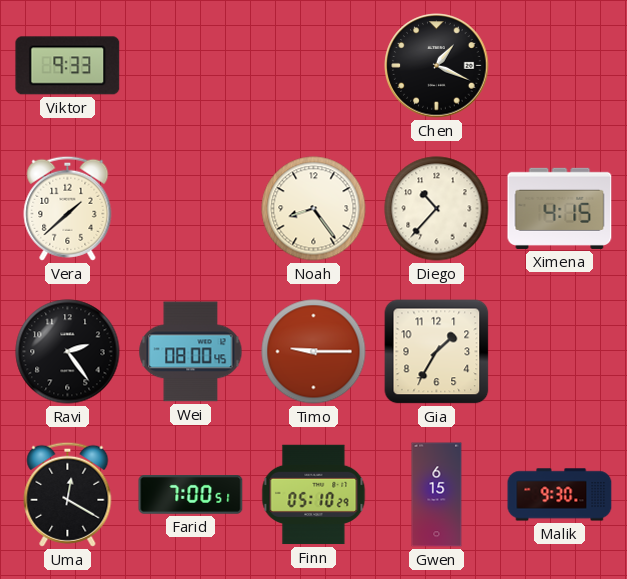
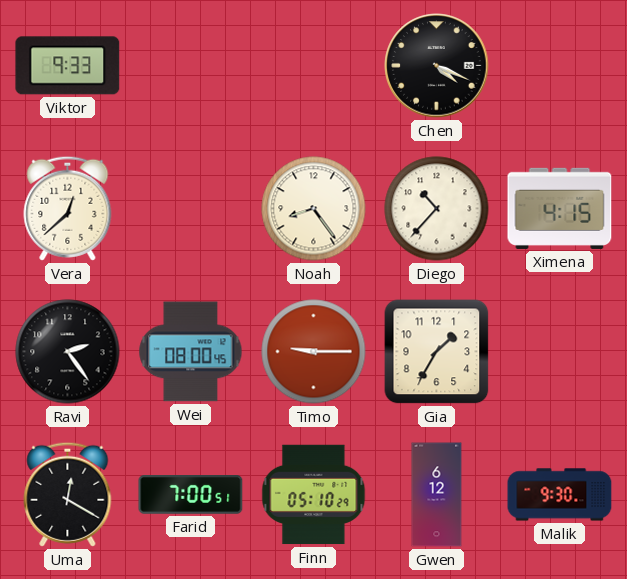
Chen: 1:19 -> 4:19 (437, 66)
Vera: 1:38 -> 12:38 (68, 208)
Gwen: 6:15 -> 6:12 (437, 495)
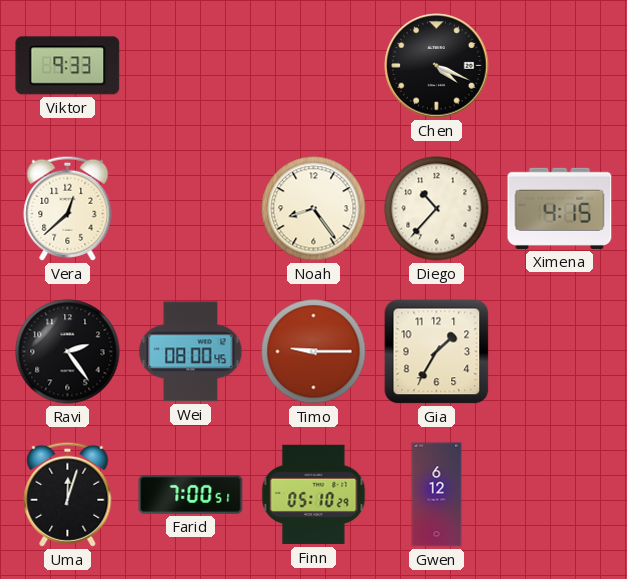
Uma: 12:20 -> 12:03 (68, 494)
Malik: 9:30 -> none (560, 495)
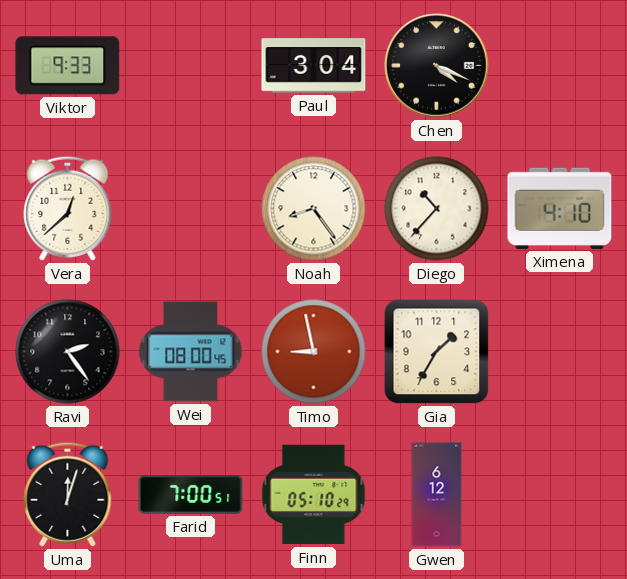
Paul: none -> 3:04 (314, 66)
Ximena: 4:15 -> 4:10 (560, 208)
Timo: 9:15 -> 8:58 (314, 352)
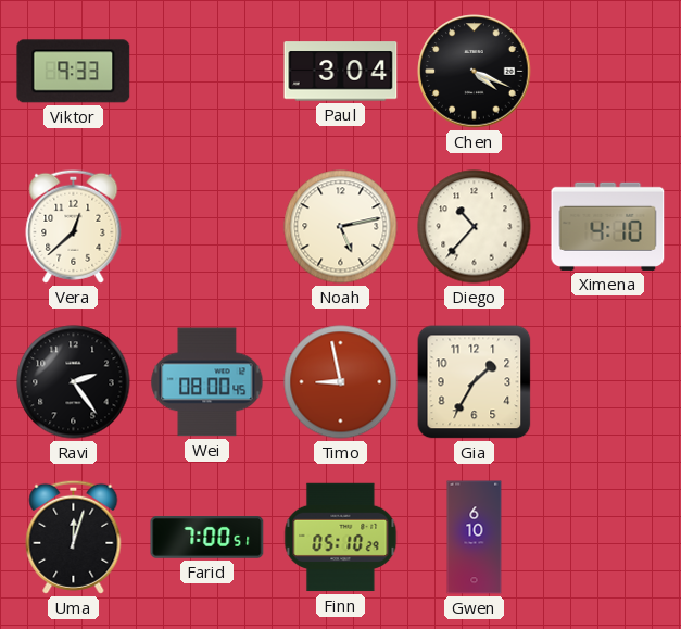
Noah: 8:24 -> 5:13 (341, 227)
Gwen: 6:12 -> 6:10 (475, 538)
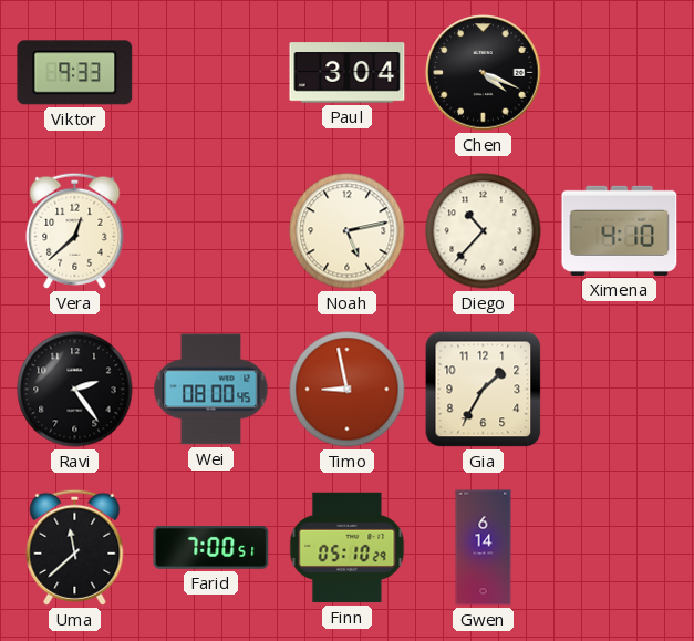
Uma: 12:03 -> 11:38 (75, 547)
Gwen: 6:10 -> 6:14 (484, 548)
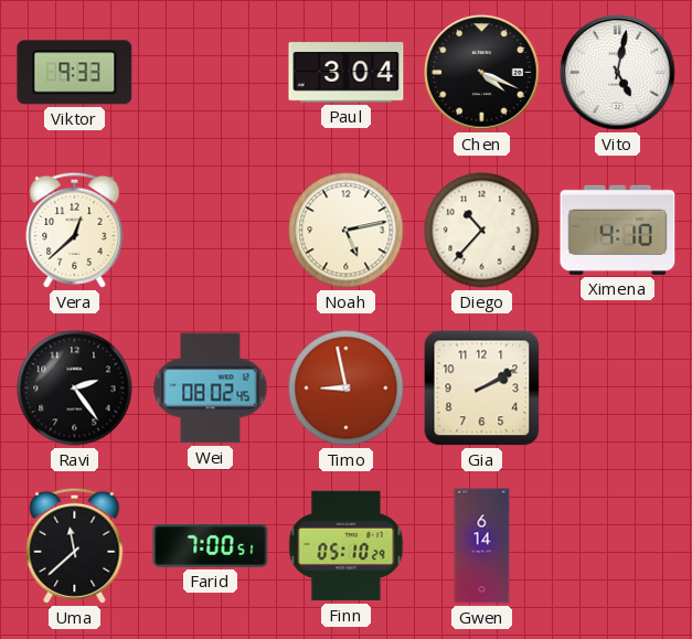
Vito: none -> 5:02 (618, 73)
Wei: 08:00 -> 08:02 (211, 388)
Gia: 1:35 -> 2:10 (482, 388)
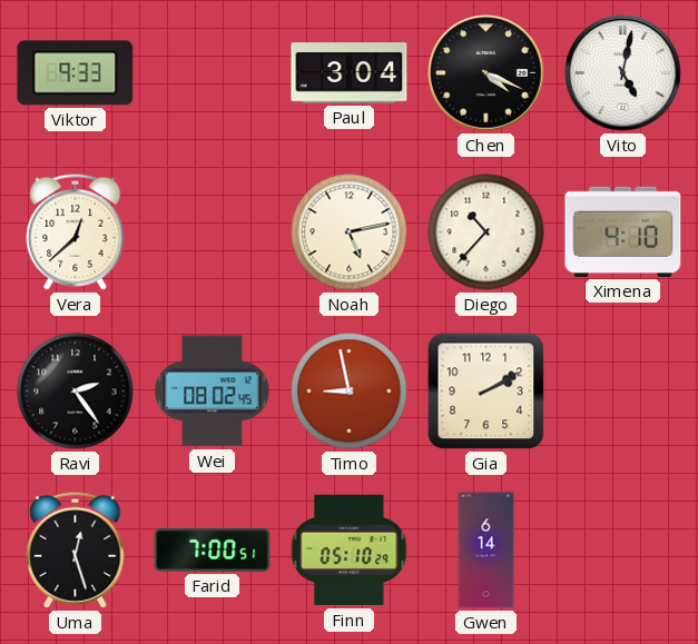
Uma: 11:38 -> 12:27 (76, 549)
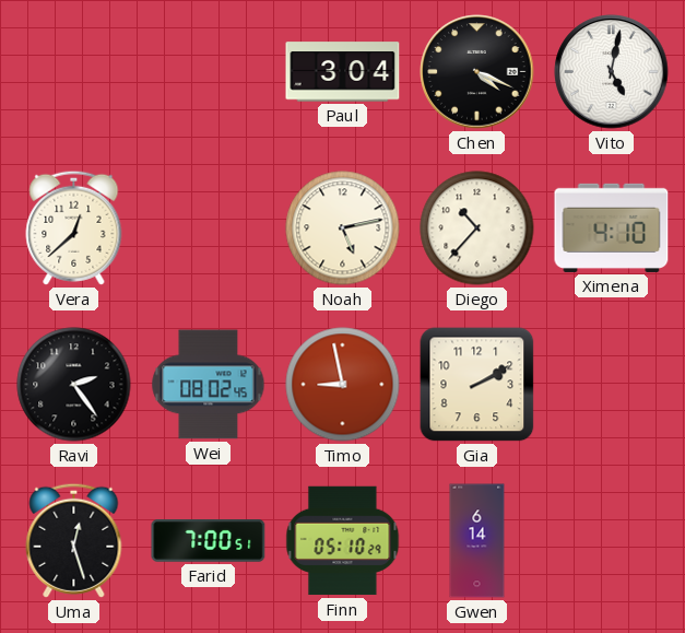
Viktor: 9:33 -> none (76, 73)
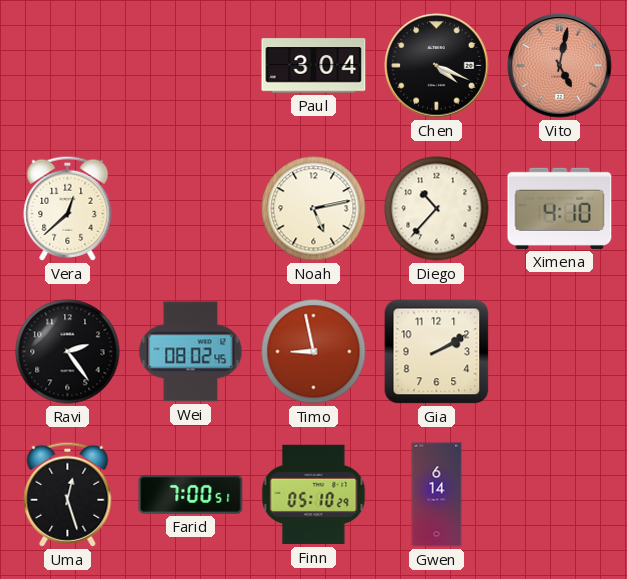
Vito dial: white -> salmon (560, 66)
